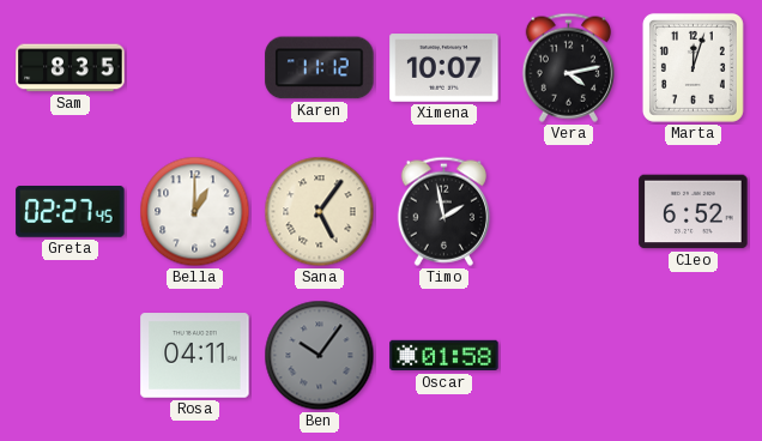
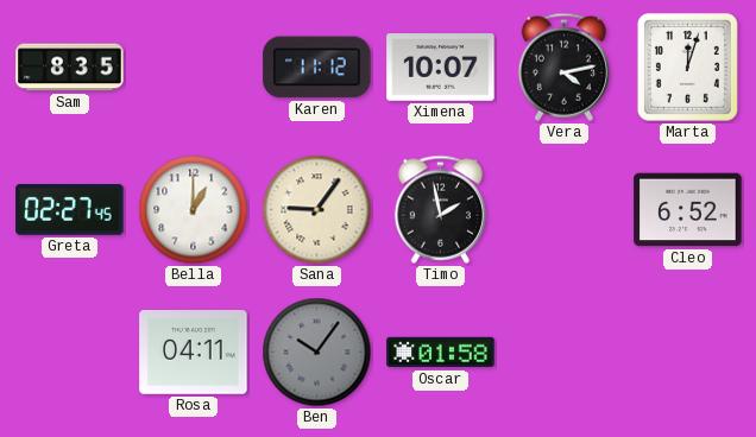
Sana: 5:06 -> 9:06 (317, 210)
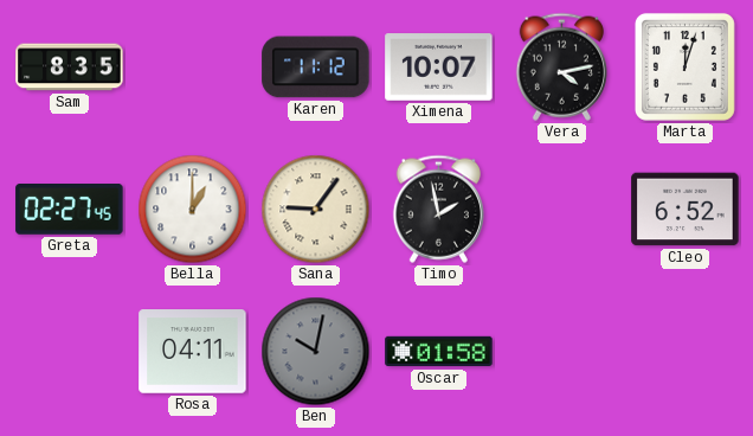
Ben: 10:06 -> 10:02 (316, 352)
